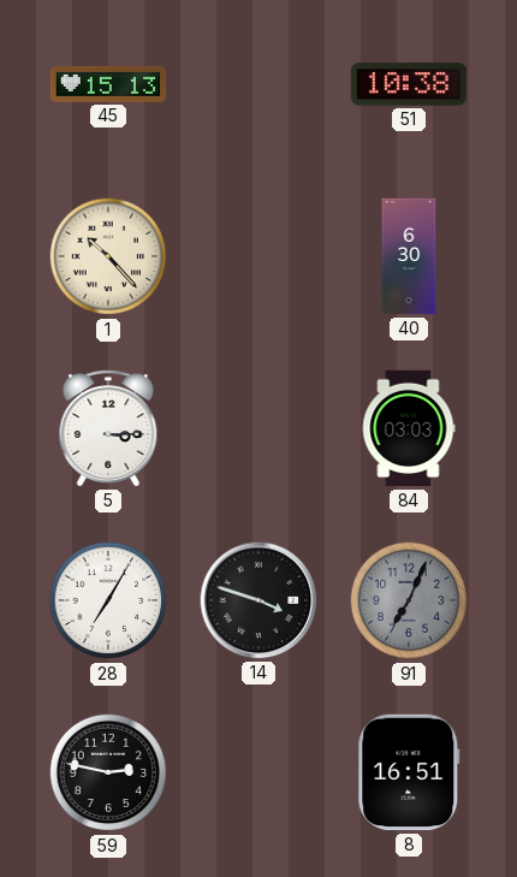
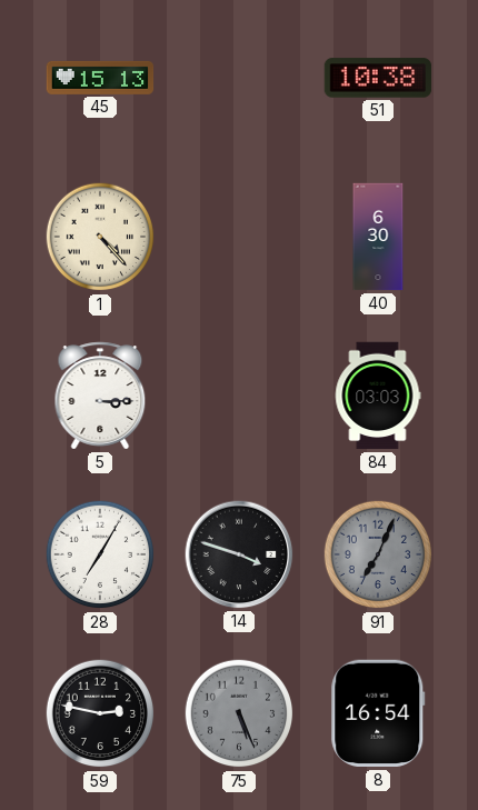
1: 10:23 -> 4:23 (100, 237)
75: none -> 5:26 (239, 713)
8: 16:51 -> 16:54 (378, 713)
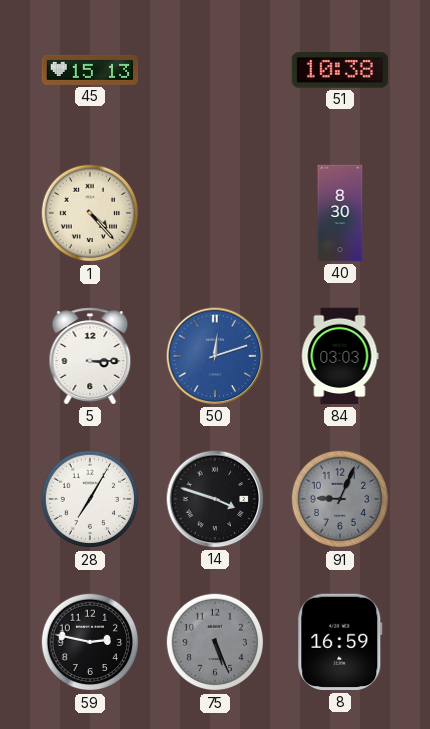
40: 6:30 -> 8:30 (340, 213)
50: none -> 12:12 (215, 356)
91: 7:04 -> 9:04 (340, 499)
8: 16:54 -> 16:59 (340, 642)
